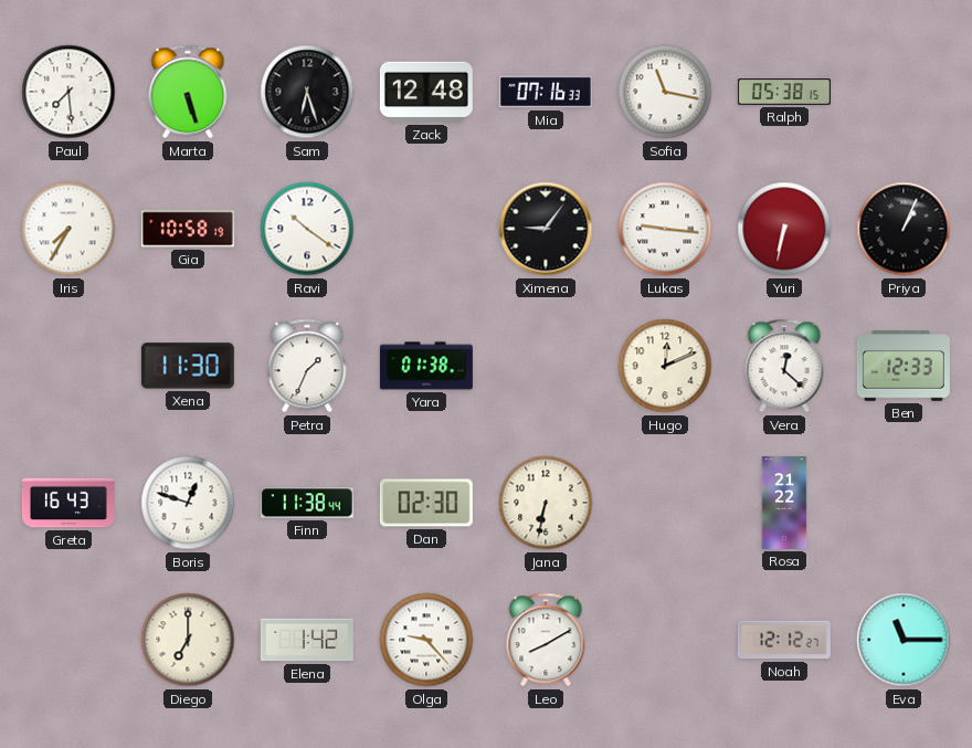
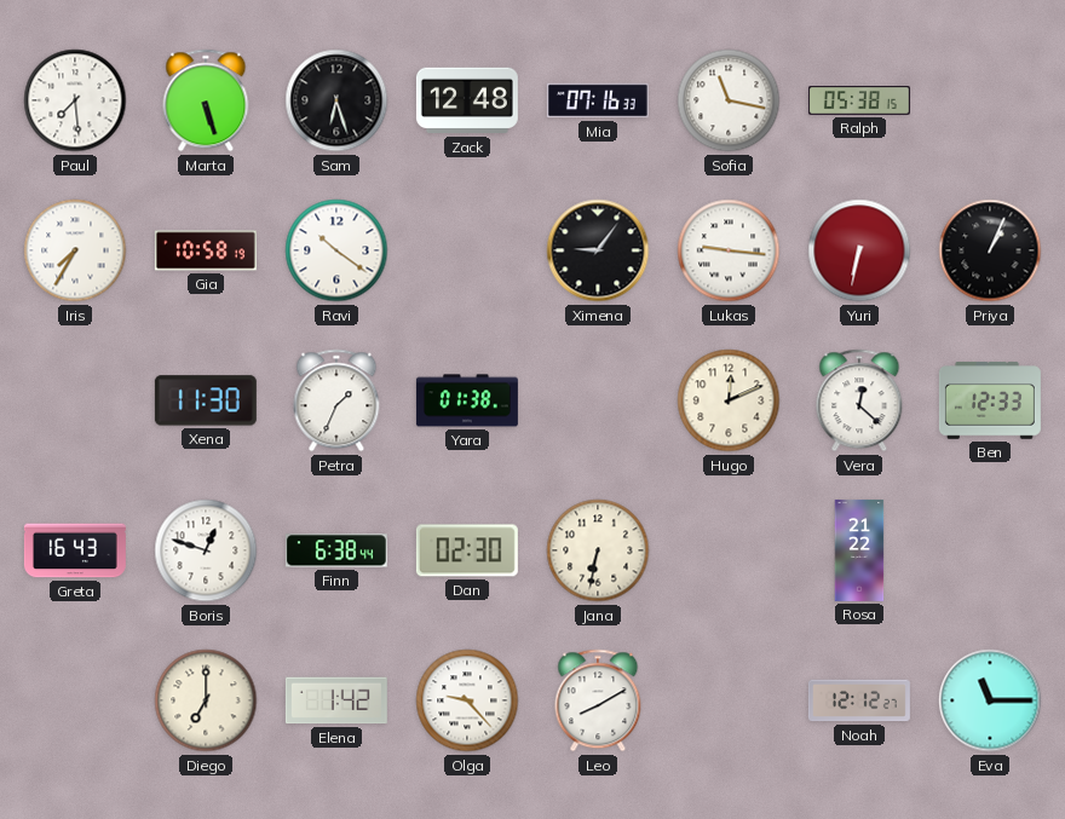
Finn: 11:38 -> 6:38 (336, 550)
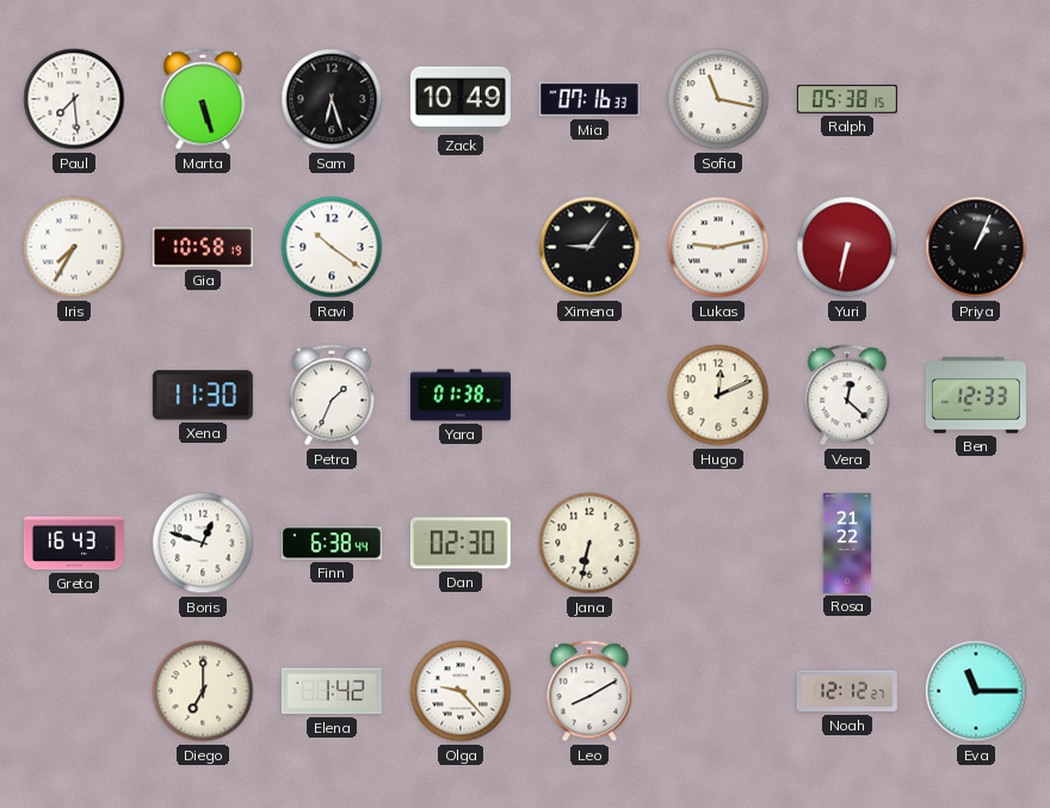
Zack: 12:48 -> 10:49 (461, 99)
Lukas: 9:16 -> 9:13 (718, 247)
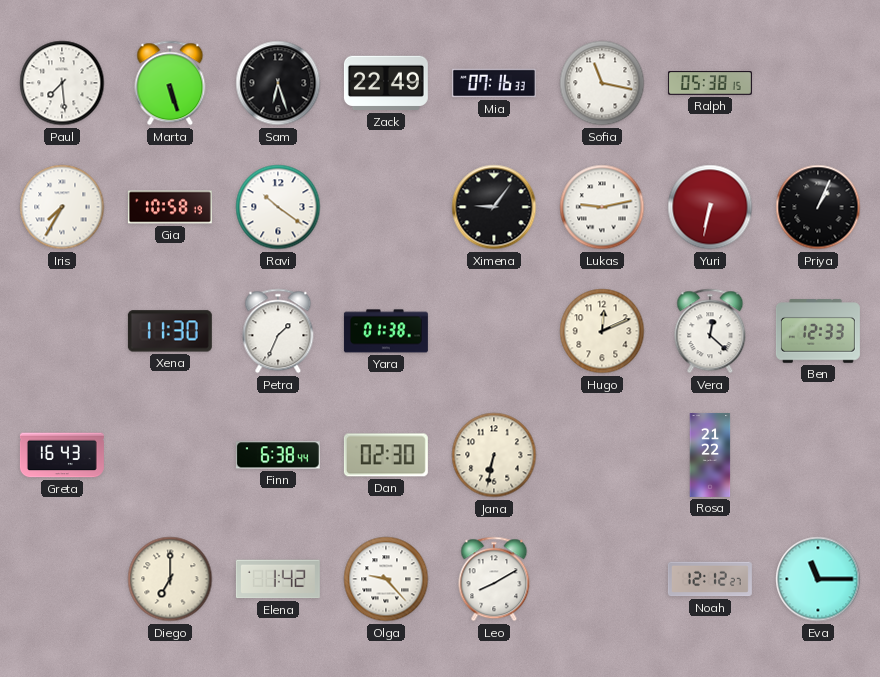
Zack: 10:49 -> 22:49 (386, 83)
Boris: 12:48 -> none (203, 543)
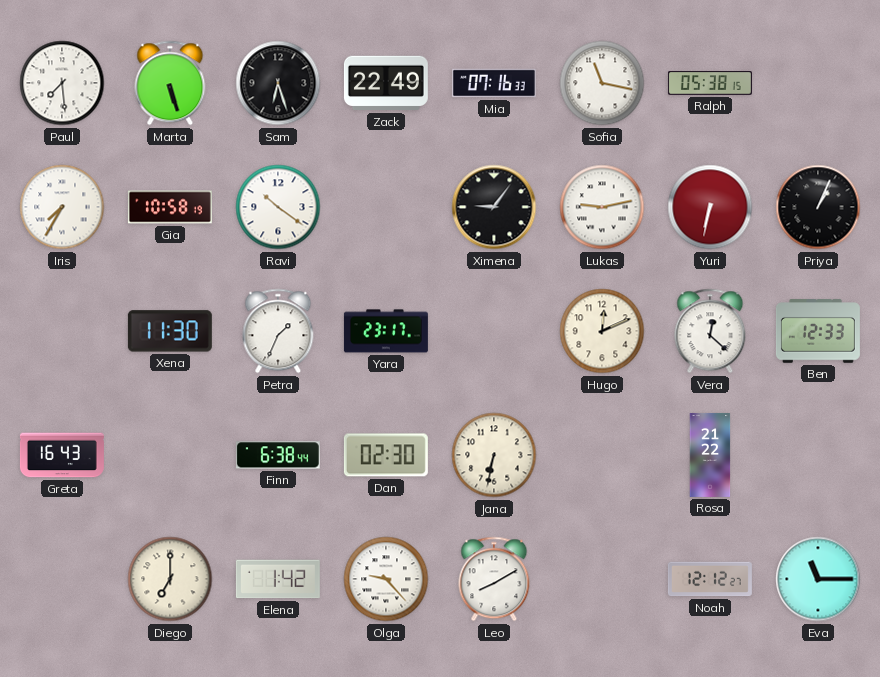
Yara: 01:38 -> 23:17 (386, 331)
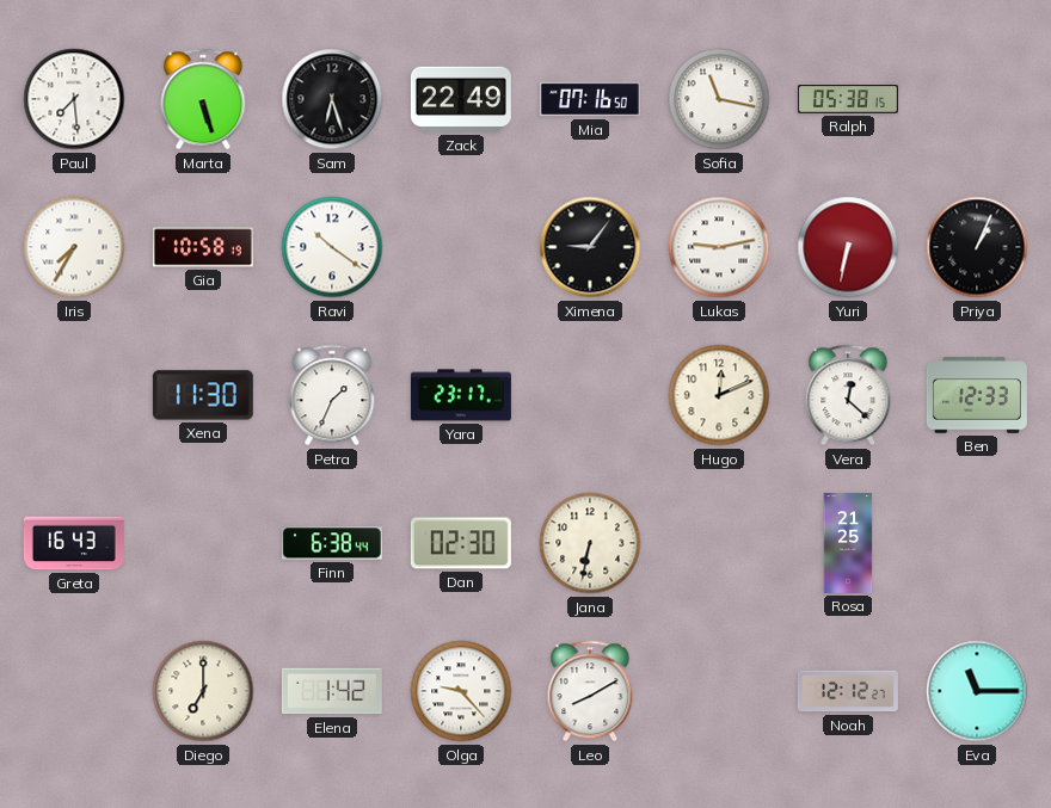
Mia: 07:16:33 -> 07:16:50 (590, 99)
Rosa: 21:22 -> 21:25 (848, 543)
